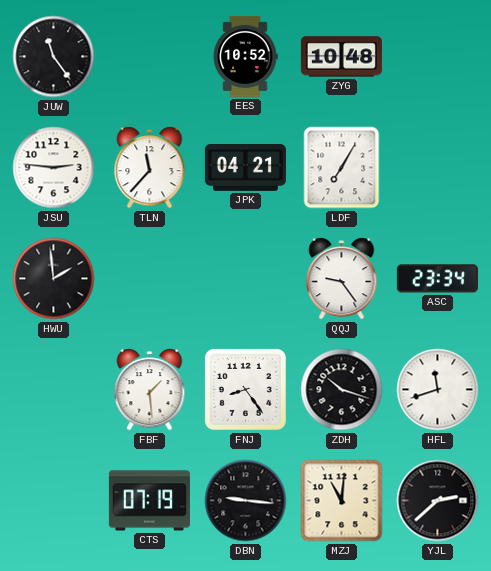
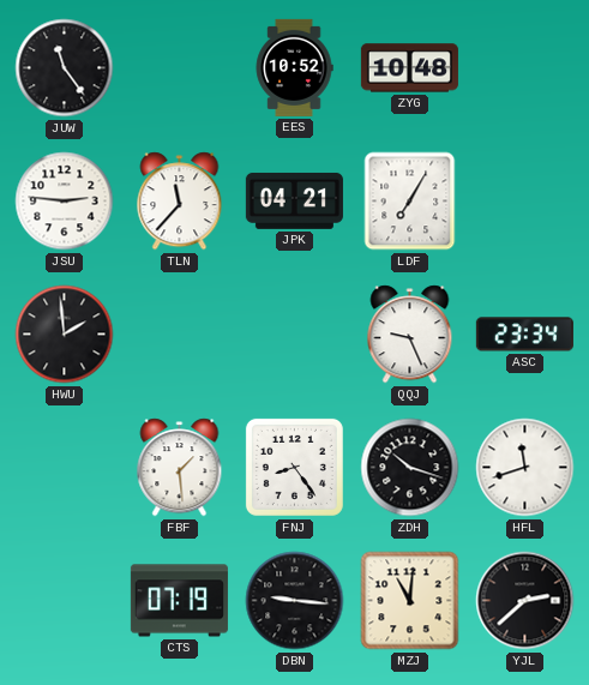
QQJ: 9:24 -> 9:26 (410, 335)
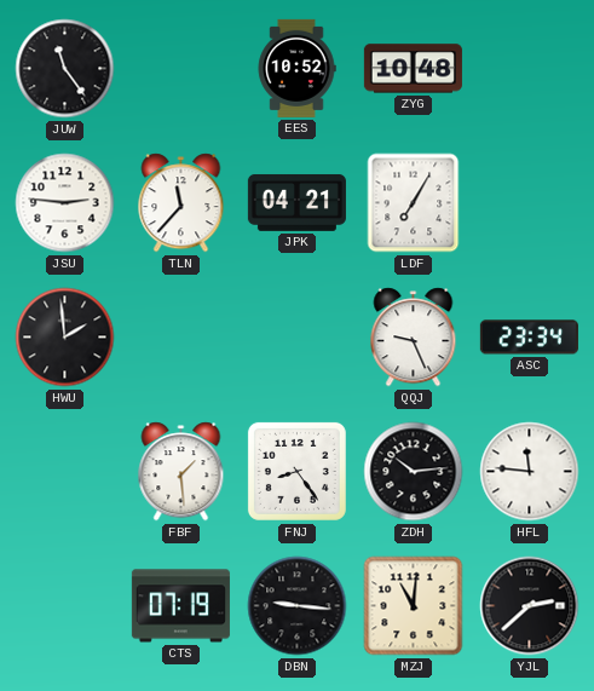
ZDH: 10:18 -> 10:14 (414, 472)
HFL: 11:42 -> 11:46 (530, 472)
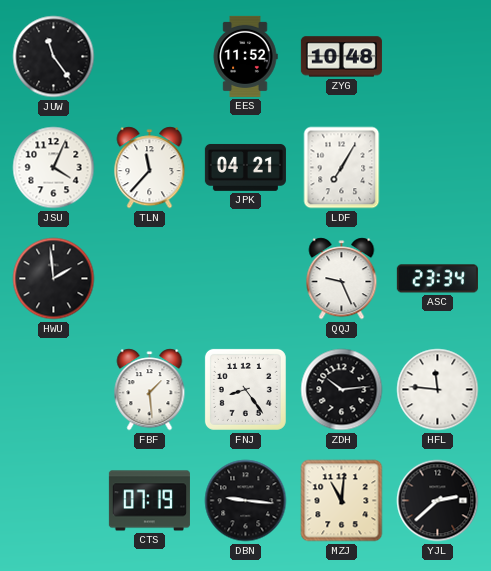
EES: 10:52 -> 11:52 (245, 56)
JSU: 2:46 -> 4:04 (54, 168)
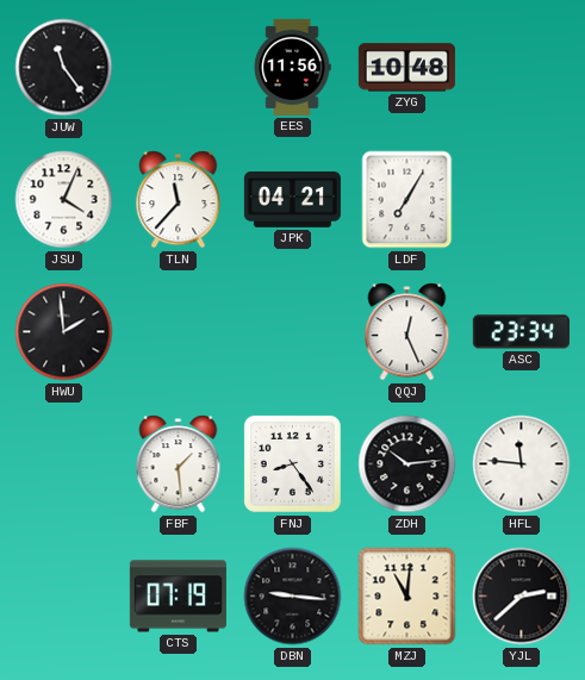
EES: 11:52 -> 11:56 (292, 67)
QQJ: 9:26 -> 12:26 (407, 332)
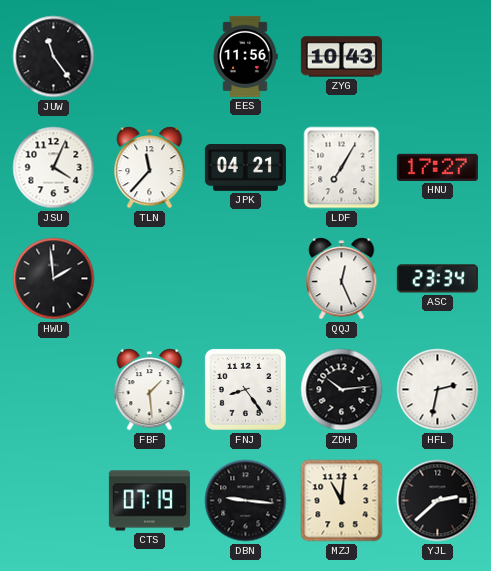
ZYG: 10:48 -> 10:43 (341, 57)
HNU: none -> 17:27 (437, 167)
HFL: 11:46 -> 2:32 (438, 390)
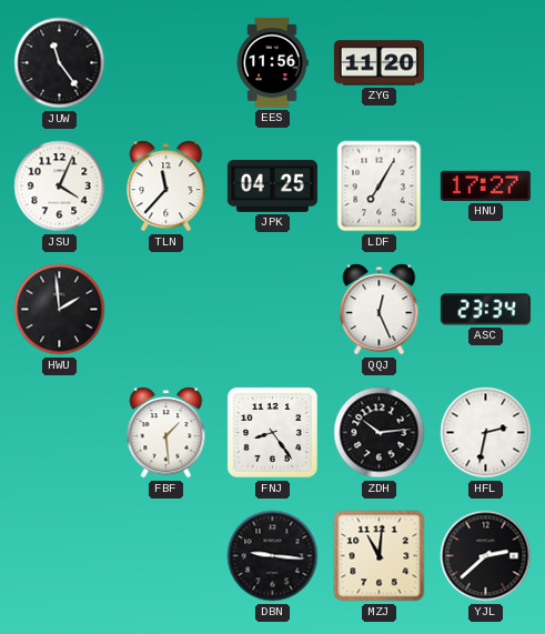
ZYG: 10:43 -> 11:20 (379, 63)
JPK: 04:21 -> 04:25 (272, 185)
CTS: 07:19 -> none (149, 501)
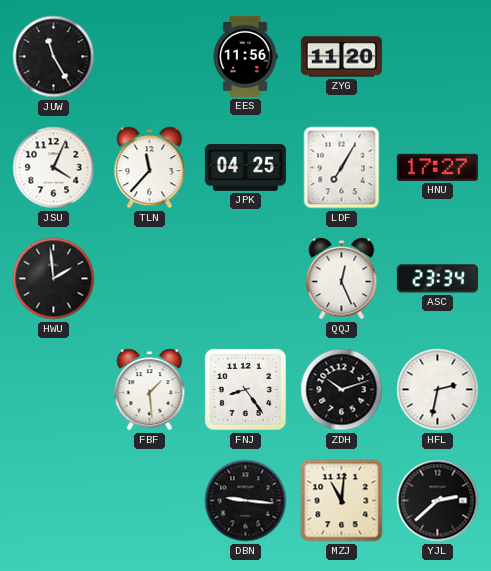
JUW: 11:24 -> 11:25 (54, 57)
ZDH: 10:14 -> 10:12 (342, 390)
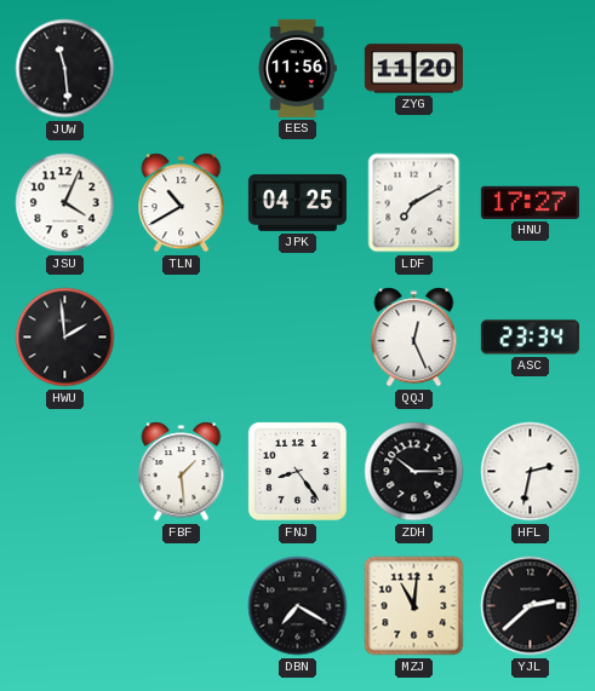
JUW: 11:25 -> 11:29 (65, 69)
TLN: 11:37 -> 10:40 (182, 203)
LDF: 7:05 -> 7:10 (414, 203)
ZDH: 10:12 -> 10:15 (414, 472)
DBN: 9:16 -> 7:20 (298, 606)
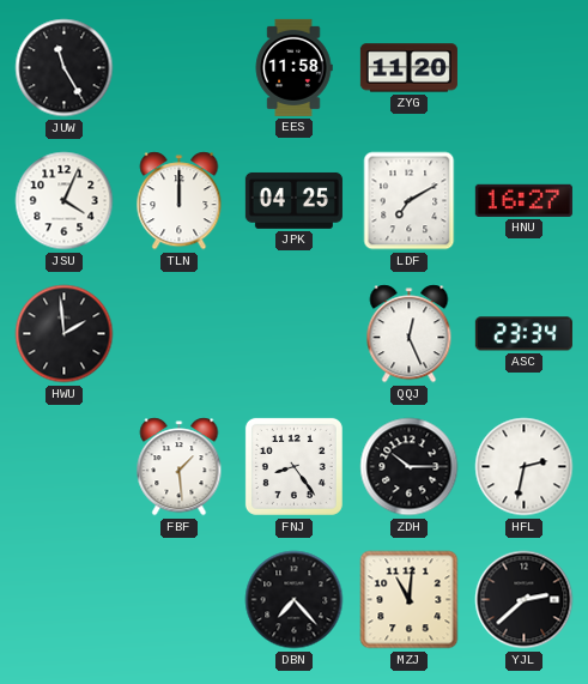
JUW: 11:29 -> 11:25 (65, 68)
EES: 11:56 -> 11:58 (293, 67)
TLN: 10:40 -> 12:00 (180, 201)
HNU: 17:27 -> 16:27 (523, 200)
DBN: 7:20 -> 7:23 (295, 600)
